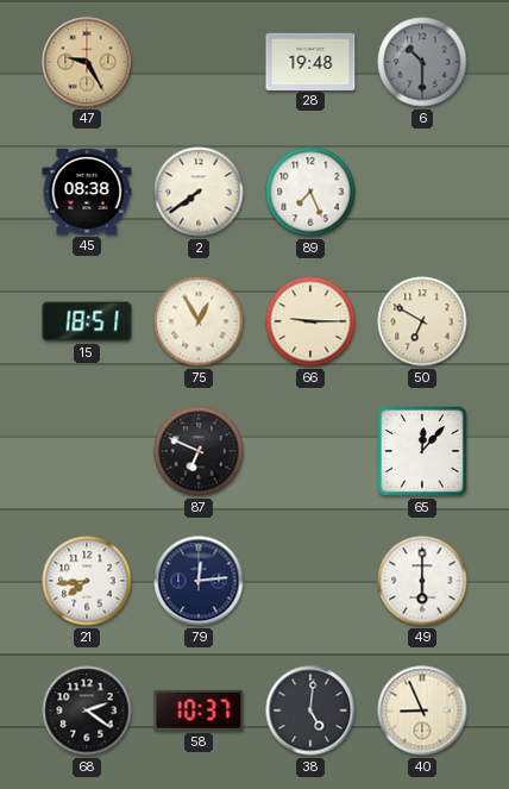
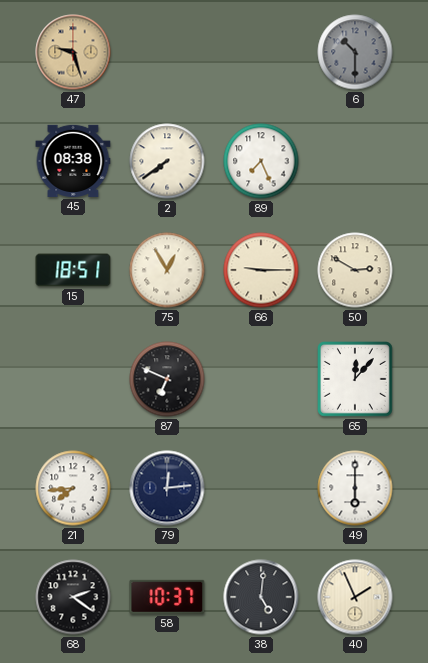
47: 9:25 -> 9:27 (73, 52)
28: 19:48 -> none (310, 61)
50: 6:50 -> 2:50 (355, 270)
40: 8:56 -> 1:56 (355, 597)
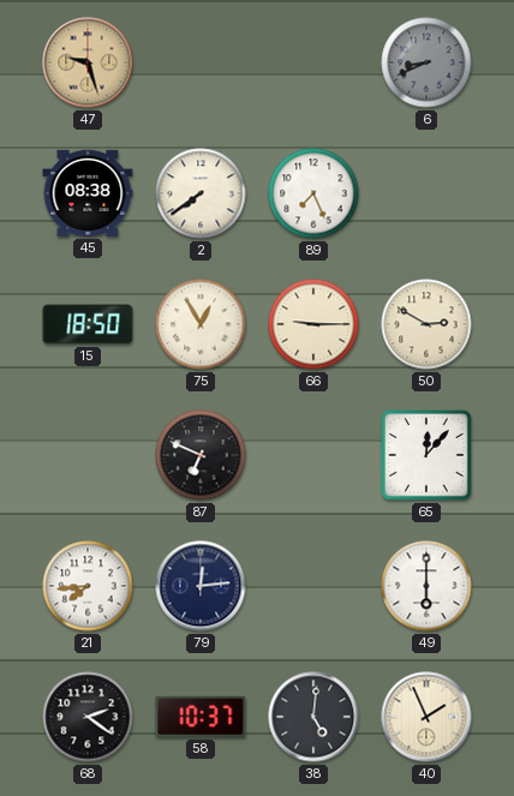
6: 10:30 -> 8:41 (426, 62)
15: 18:51 -> 18:50 (88, 324)
